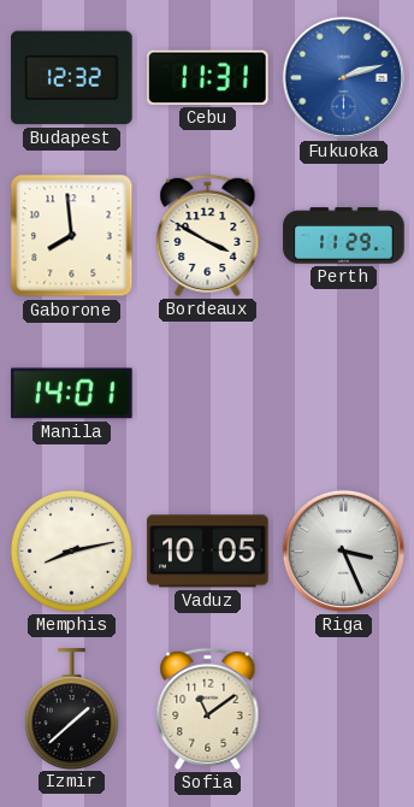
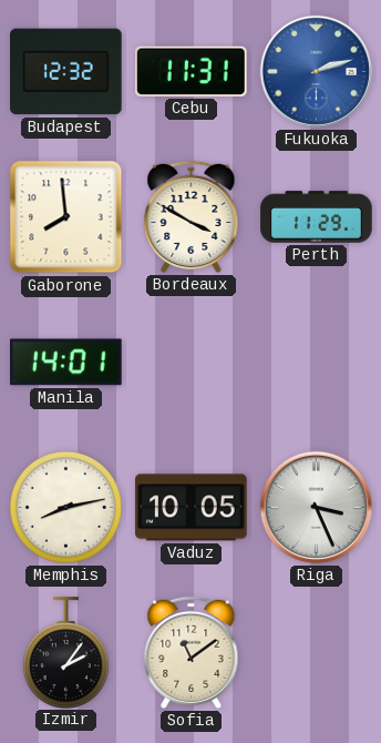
Izmir: 1:38 -> 2:06 (65, 652)
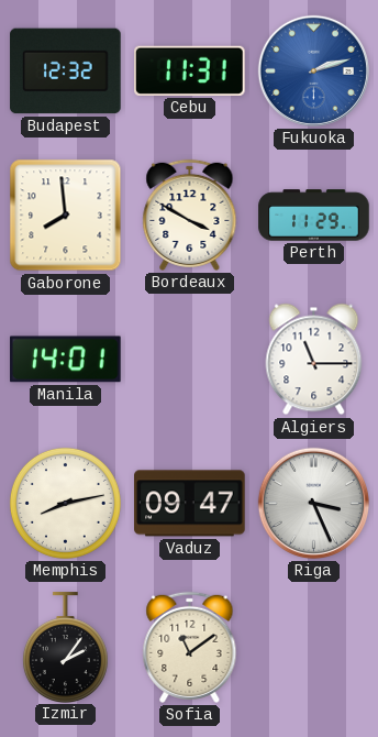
Algiers: none -> 11:15 (314, 360)
Vaduz: 10:05 -> 09:47 (190, 504)
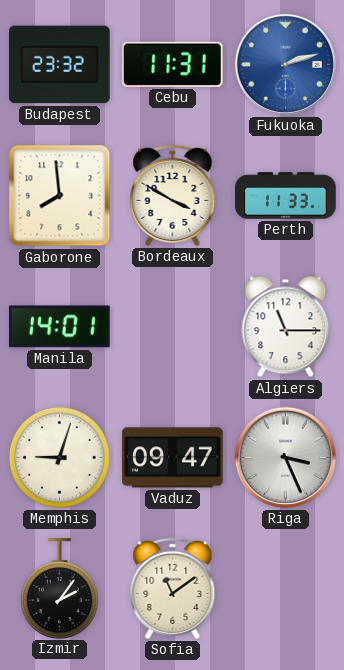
Budapest: 12:32 -> 23:32 (60, 65)
Perth: 11:29 -> 11:33 (286, 196)
Memphis: 8:13 -> 9:03 (59, 457)
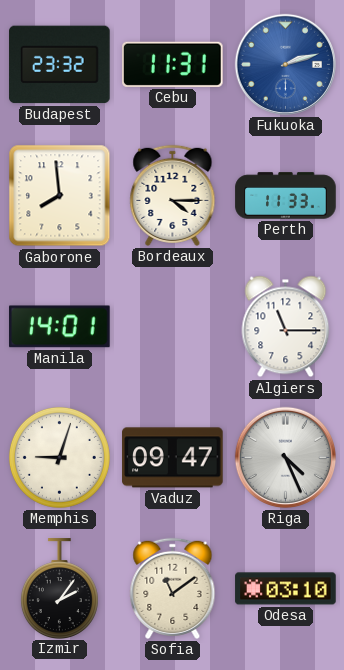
Bordeaux: 3:50 -> 4:15 (173, 195)
Riga: 3:26 -> 4:26 (285, 457)
Odesa: none -> 03:10 (286, 589)
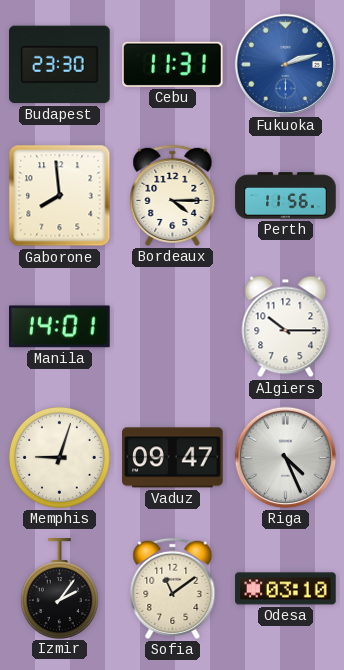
Budapest: 23:32 -> 23:30 (60, 65)
Perth: 11:33 -> 11:56 (286, 196)
Algiers: 11:15 -> 10:15 (286, 327)
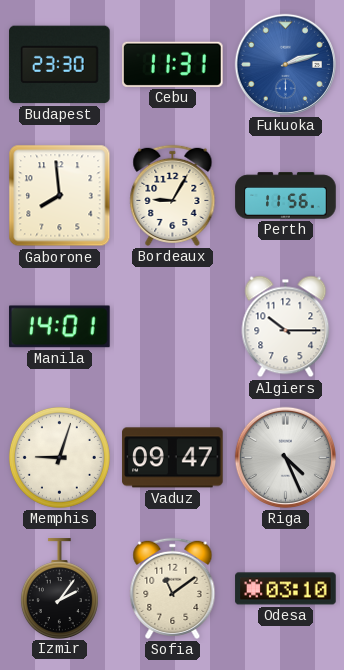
Bordeaux: 4:15 -> 9:05 (173, 195)
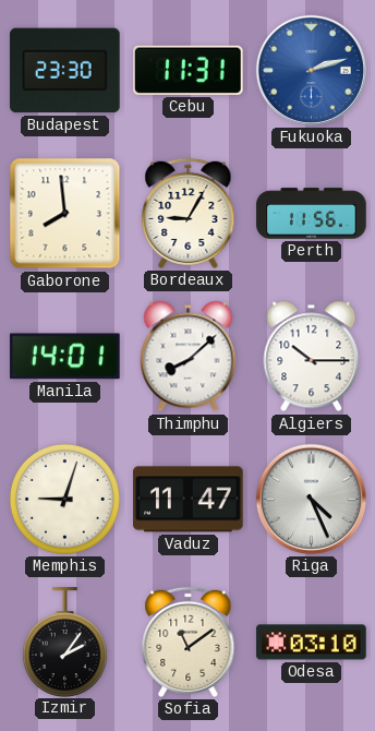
Thimphu: none -> 8:08 (189, 357)
Vaduz: 09:47 -> 11:47 (189, 500)
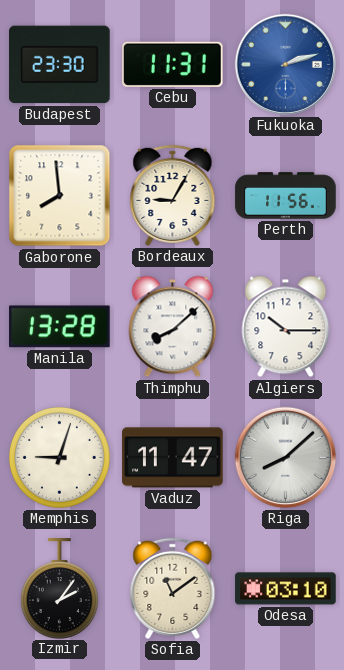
Manila: 14:01 -> 13:28 (60, 327)
Riga: 4:26 -> 8:08 (285, 457)
